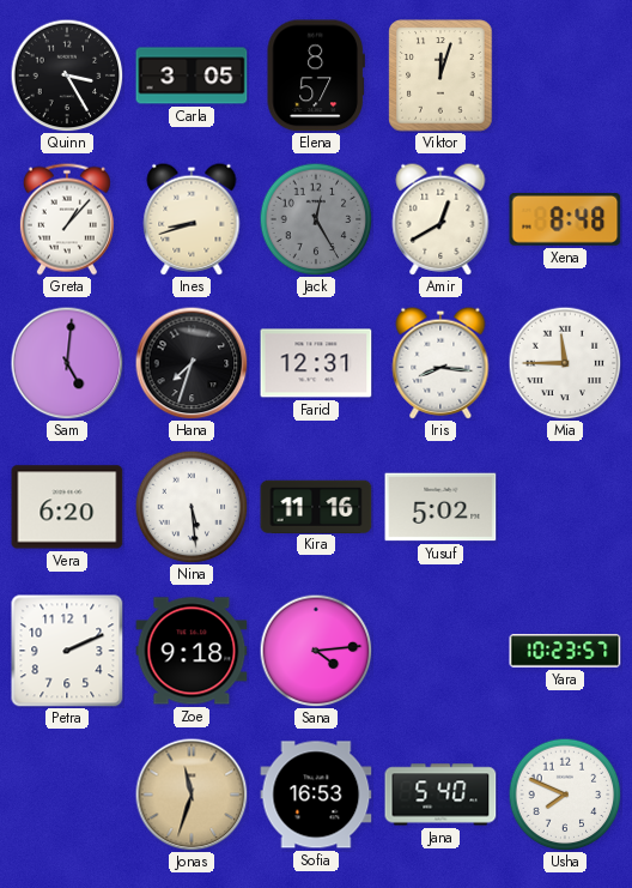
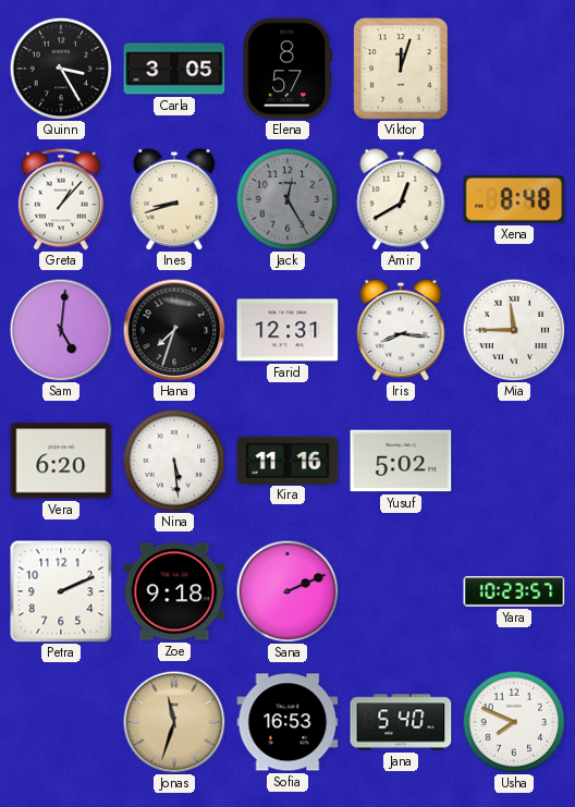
Sana: 4:14 -> 2:11 (287, 591)
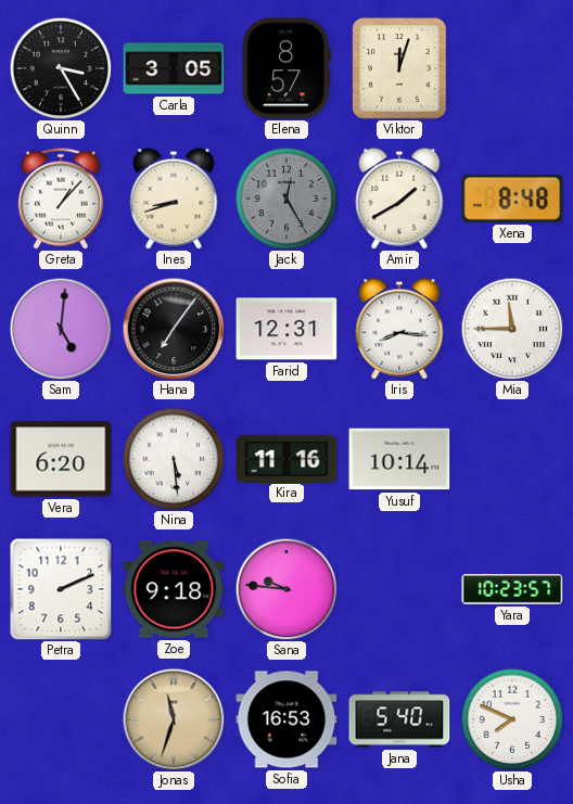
Amir: 12:40 -> 1:40 (399, 199)
Hana: 7:33 -> 7:06 (174, 329)
Yusuf: 5:02 -> 10:14 (399, 459)
Sana: 2:11 -> 9:46 (286, 589)
